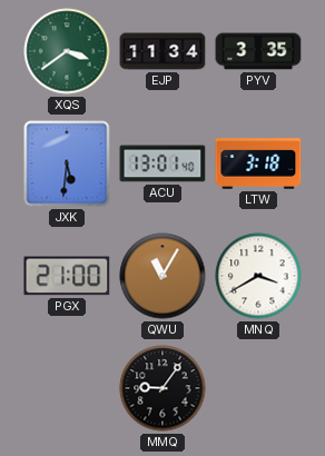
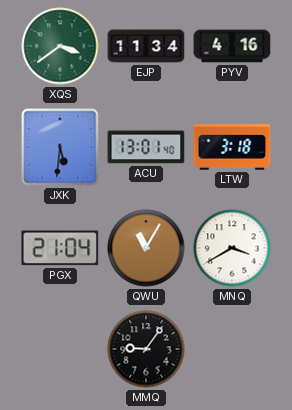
PYV: 3:35 -> 4:16 (232, 46)
PGX: 21:00 -> 21:04 (60, 248)
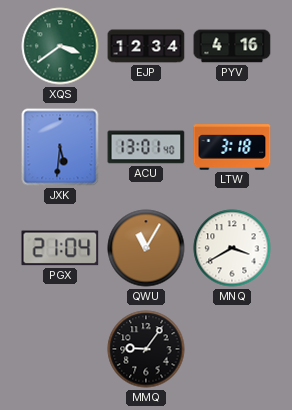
EJP: 11:34 -> 12:34 (146, 46)
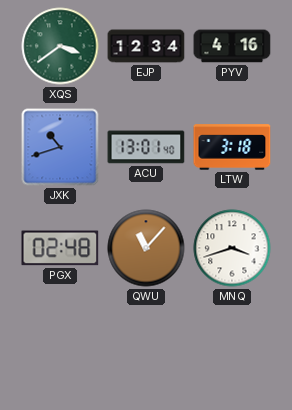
JXK: 5:31 -> 10:42 (60, 147)
PGX: 21:04 -> 02:48 (60, 248)
QWU: 11:05 -> 11:07 (146, 248)
MNQ: 3:40 -> 3:42 (232, 248)
MMQ: 9:06 -> none (146, 349)
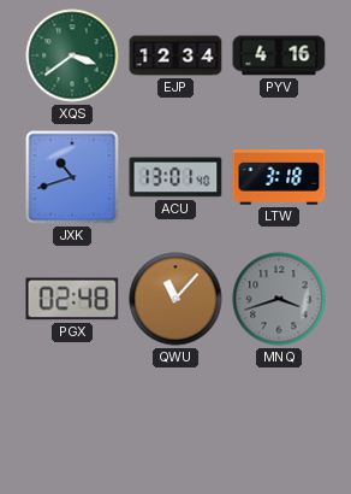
MNQ dial: white -> grey (279, 299)
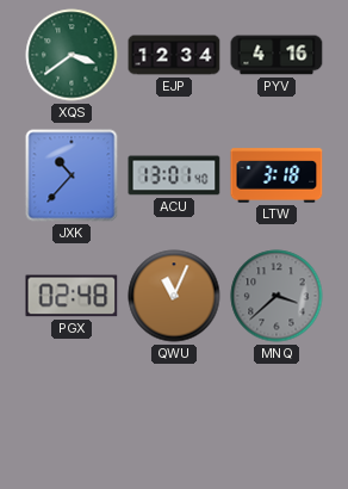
JXK: 10:42 -> 10:37 (72, 175)
QWU: 11:07 -> 11:04 (174, 296)
MNQ: 3:42 -> 3:38 (276, 296)
